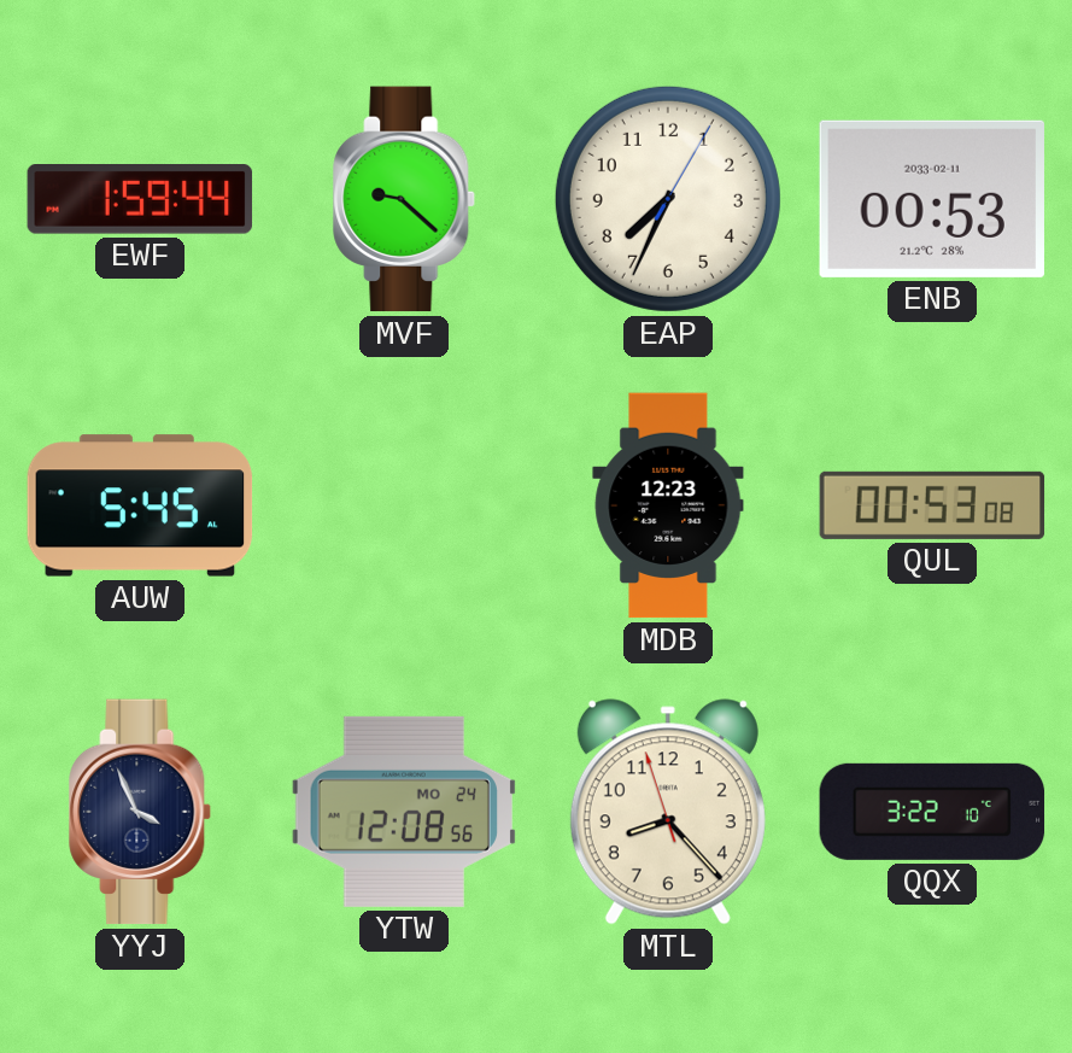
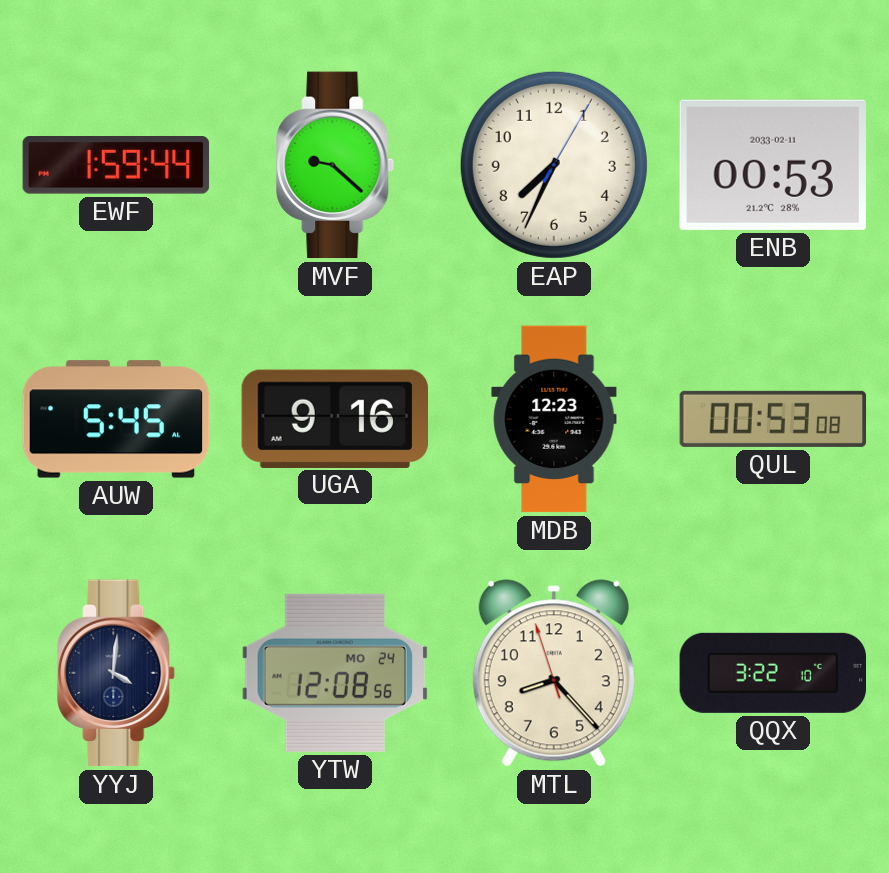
UGA: none -> 9:16 (334, 418)
YYJ: 3:56 -> 4:01 (117, 673)
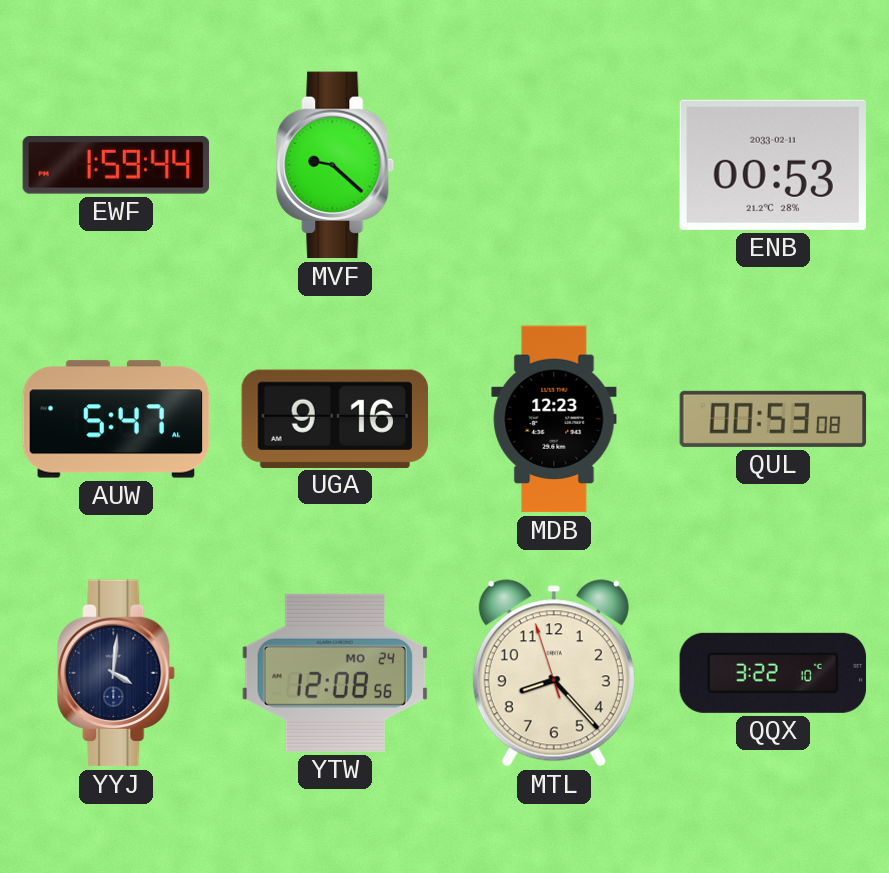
EAP: 7:34 -> none (554, 165)
AUW: 5:45 -> 5:47 (116, 419)
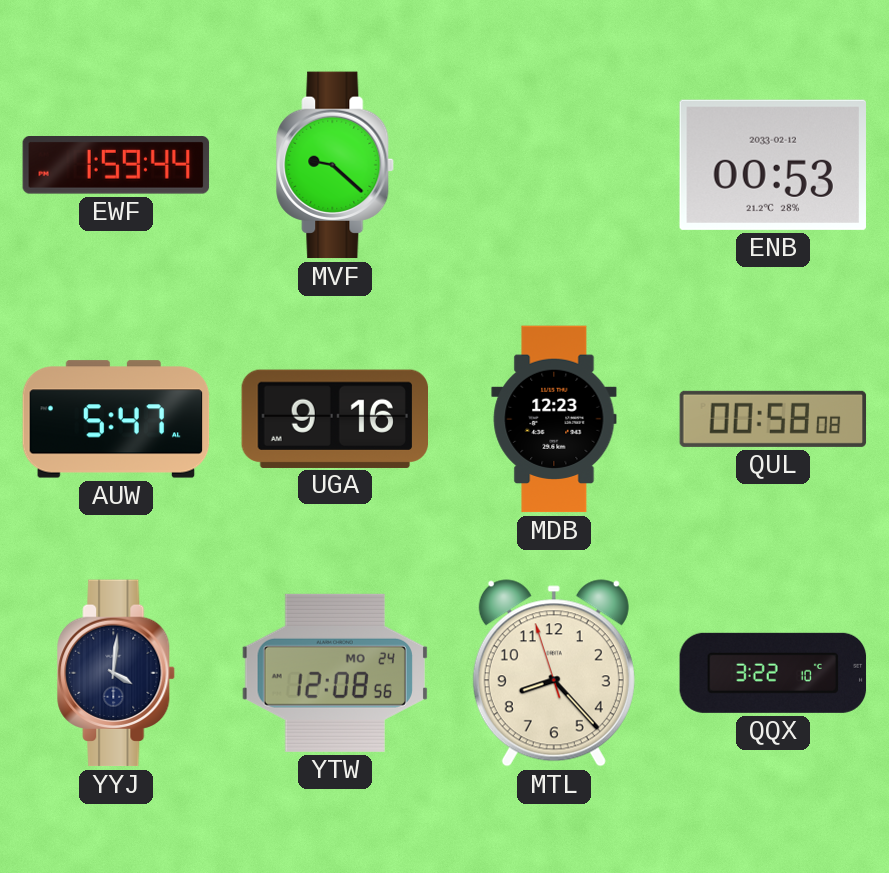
ENB date: 2033-02-11 -> 2033-02-12 (773, 165)
QUL: 00:53 -> 00:58 (773, 419)
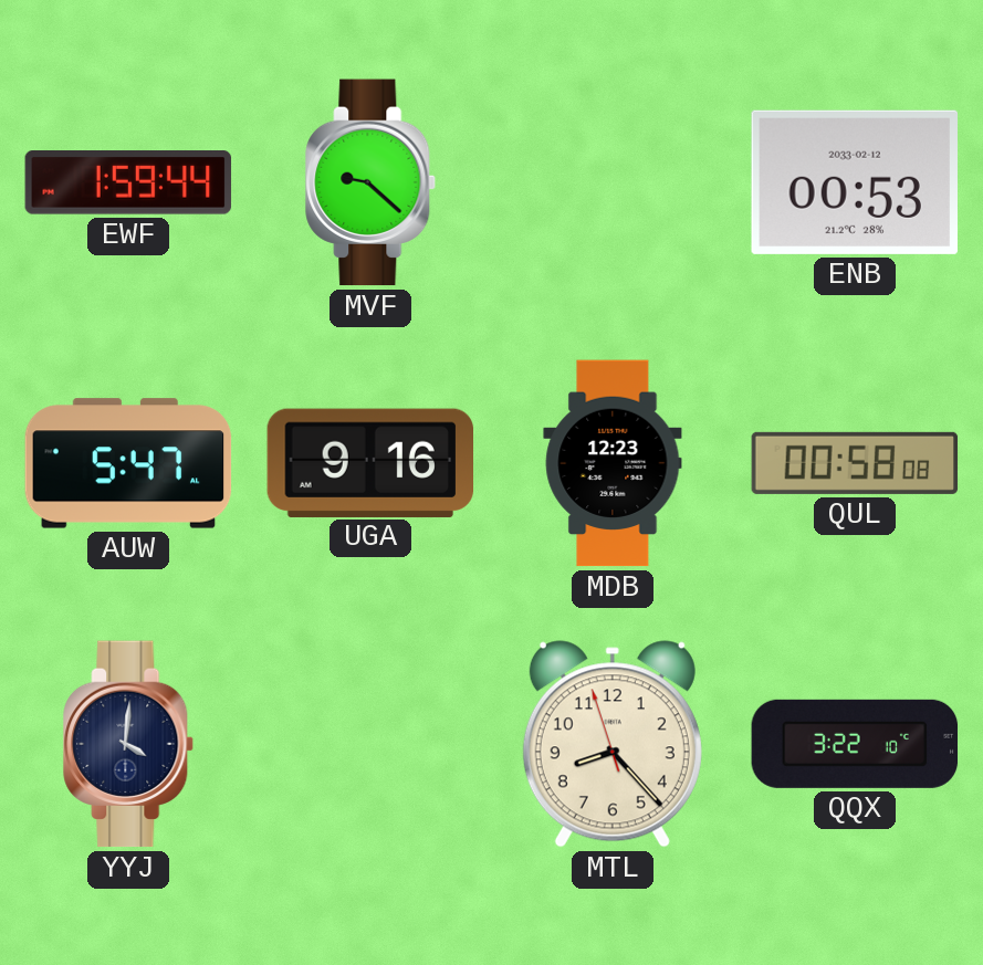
YTW: 12:08 -> none (334, 673)
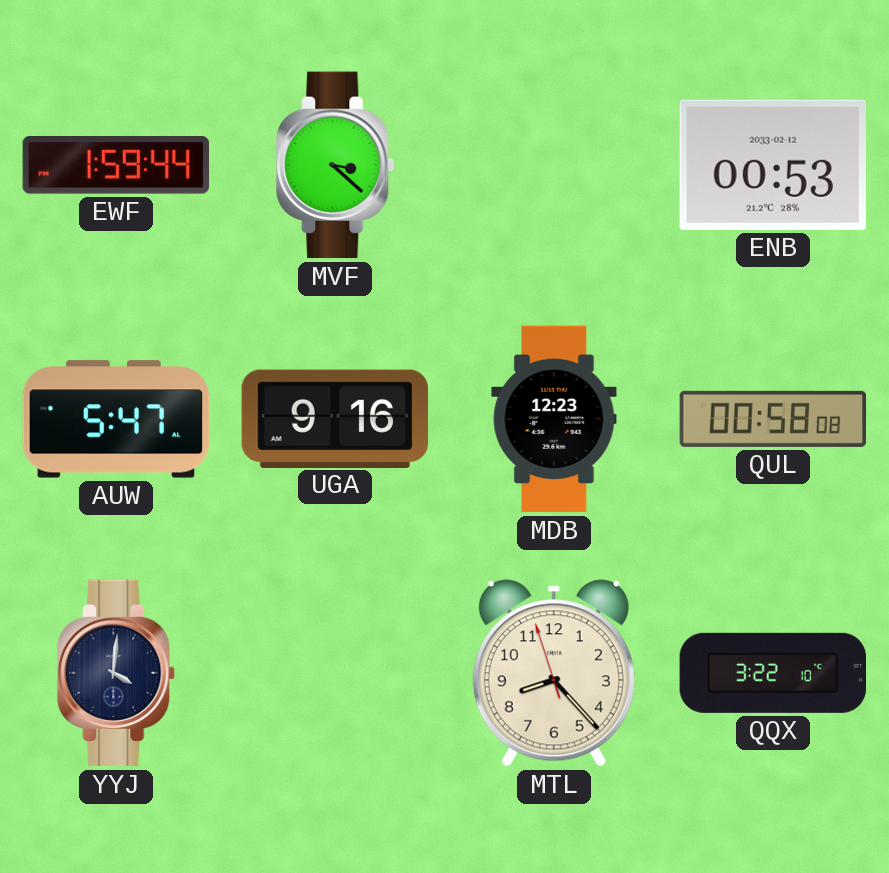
MVF: 9:22 -> 3:22 (336, 165)
